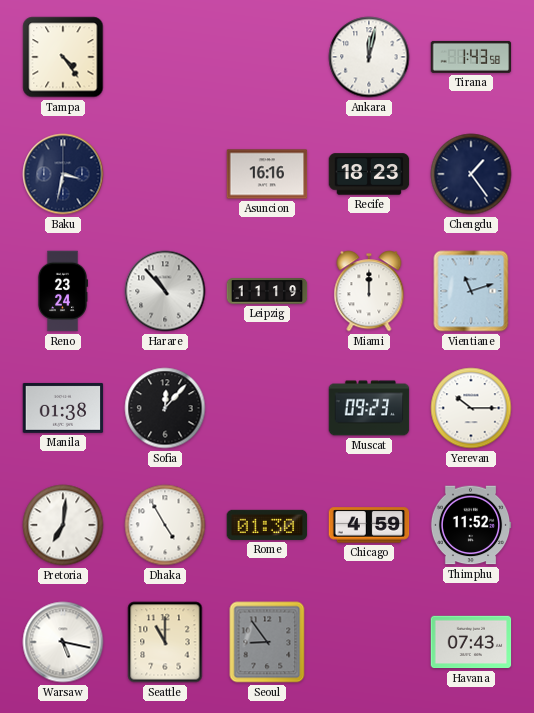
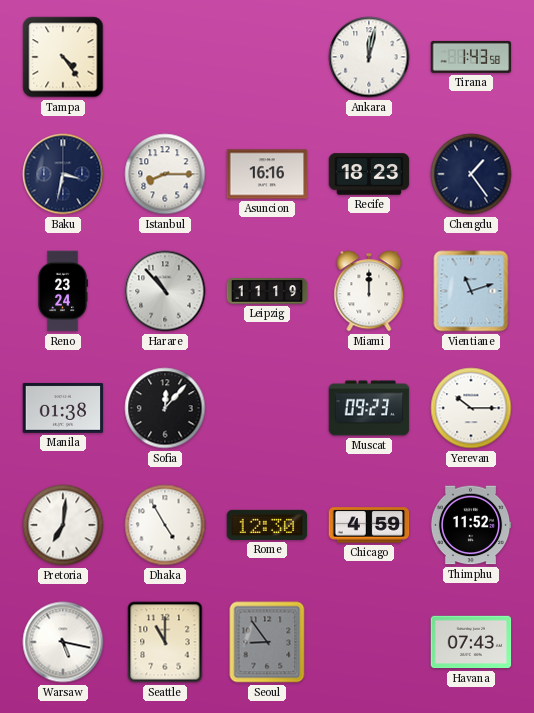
Istanbul: none -> 8:15 (165, 174)
Rome: 01:30 -> 12:30 (267, 525)
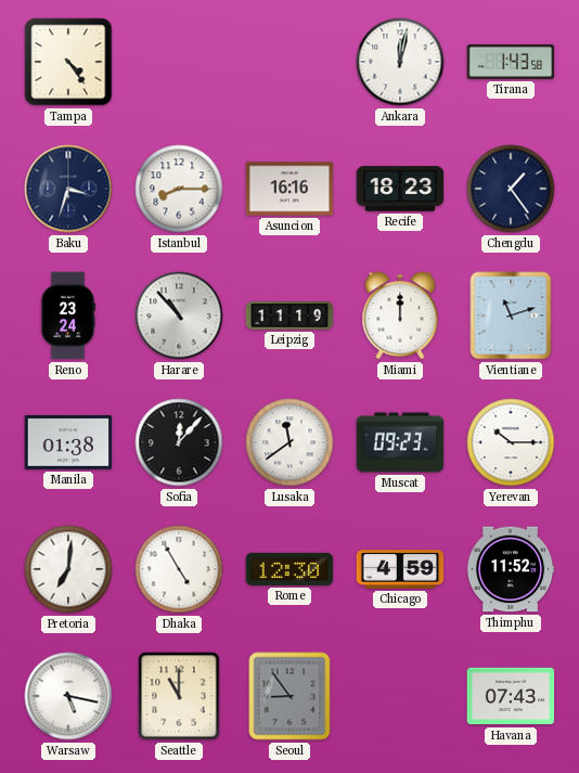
Baku: 3:32 -> 3:33 (68, 189)
Lusaka: none -> 11:39 (289, 442)
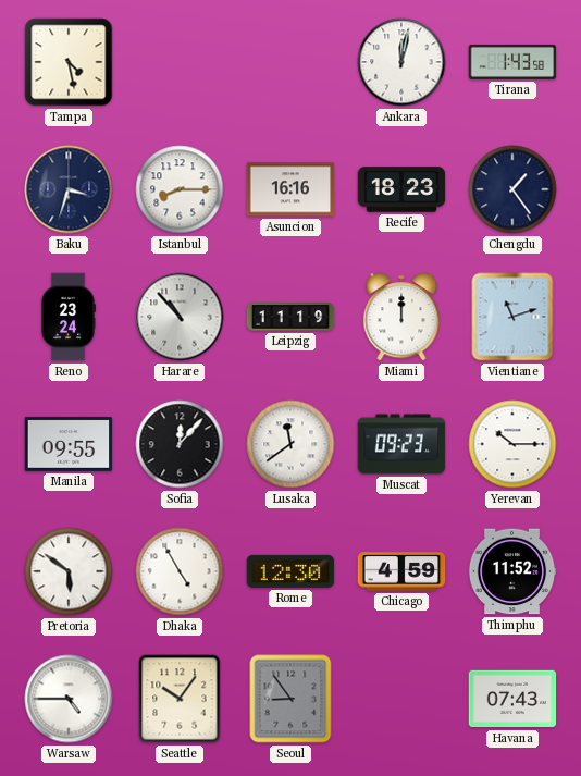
Tampa: 4:24 -> 4:28 (69, 62)
Manila: 01:38 -> 09:55 (69, 444)
Pretoria: 7:01 -> 5:51 (69, 571)
Warsaw: 5:17 -> 4:45 (69, 699)
Seattle: 11:00 -> 10:06 (180, 699)
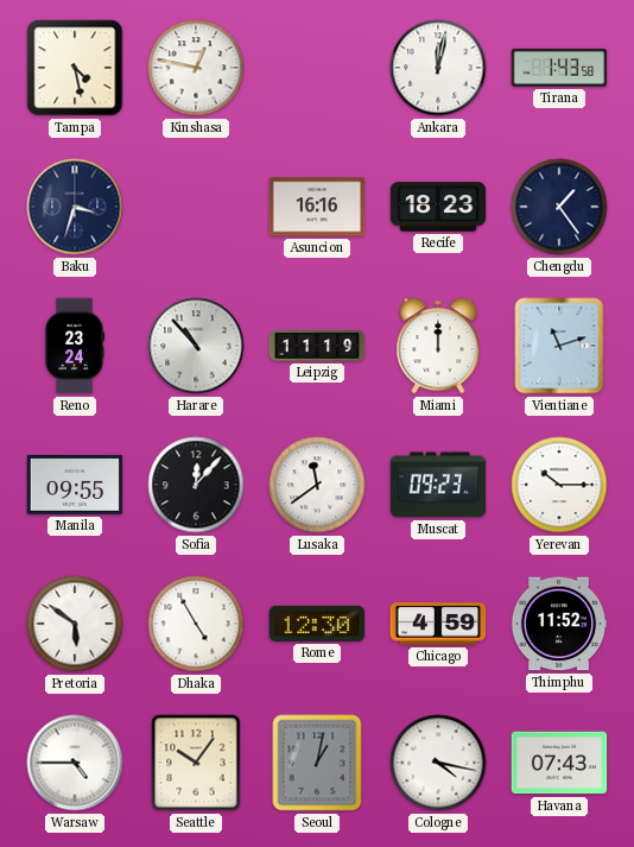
Kinshasa: none -> 12:47 (196, 68)
Istanbul: 8:15 -> none (180, 189)
Seoul: 8:54 -> 1:02 (317, 763)
Cologne: none -> 4:17 (438, 763)
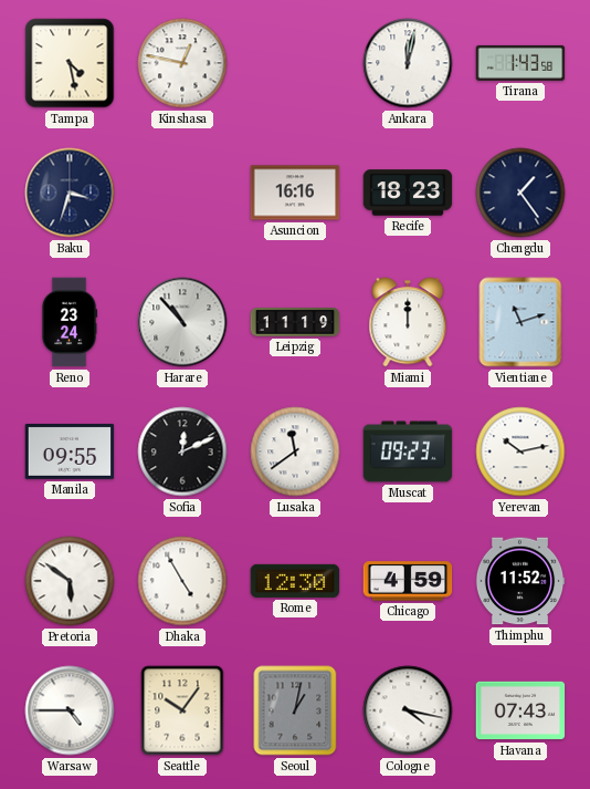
Sofia: 12:07 -> 12:11 (182, 451)
Yerevan: 10:15 -> 10:13 (520, 451)
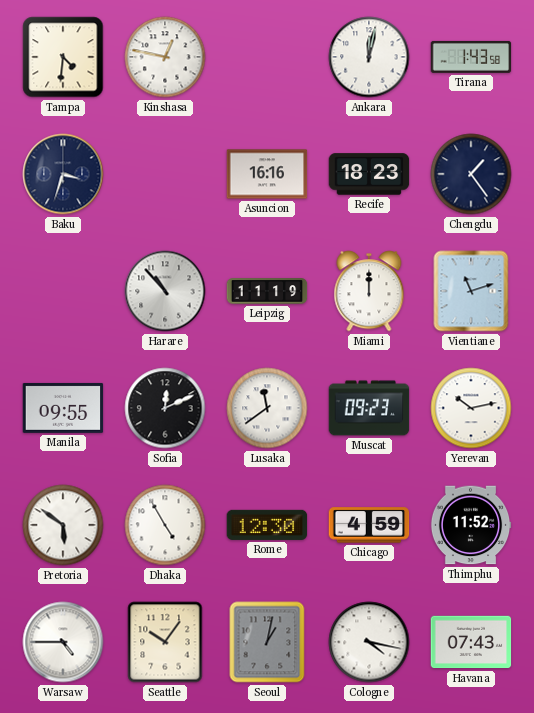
Tampa: 4:28 -> 4:31 (63, 57)
Reno: 23:24 -> none (70, 322)
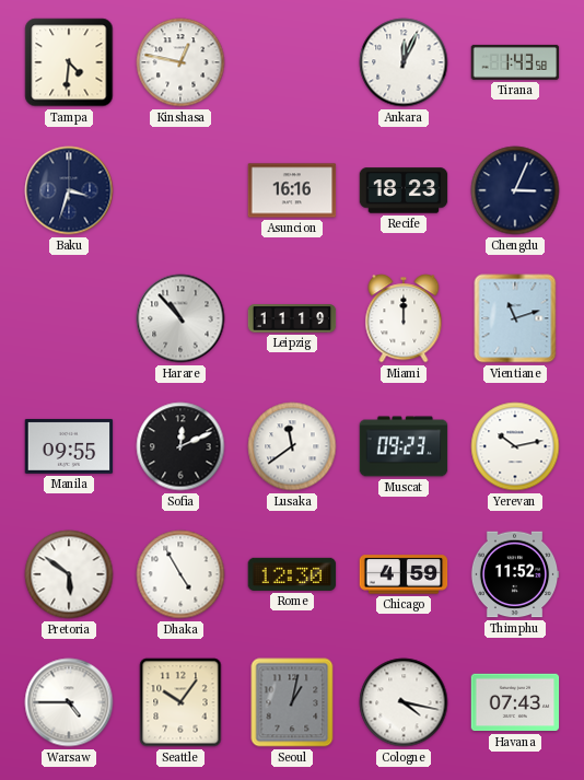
Ankara: 12:02 -> 12:04 (404, 62)
Chengdu: 1:24 -> 3:04 (515, 190)
